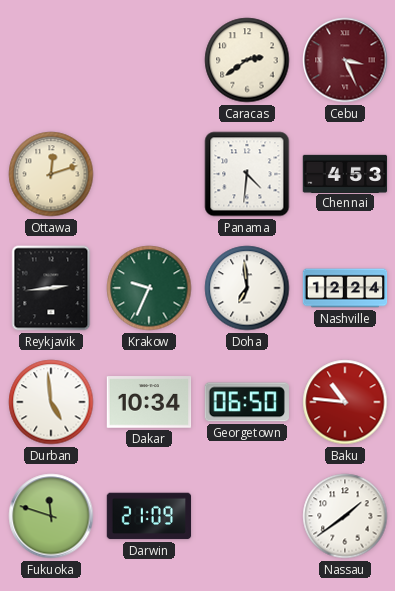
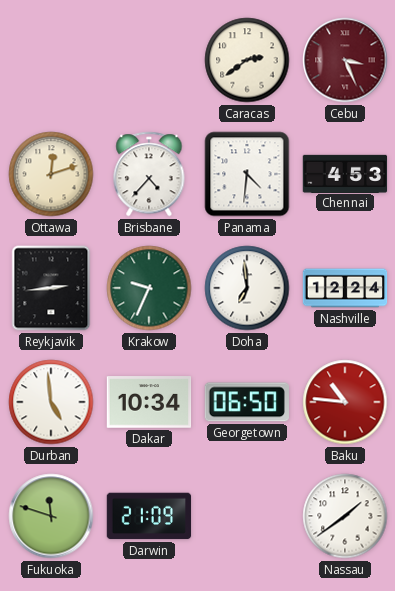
Brisbane: none -> 4:37 (149, 174)
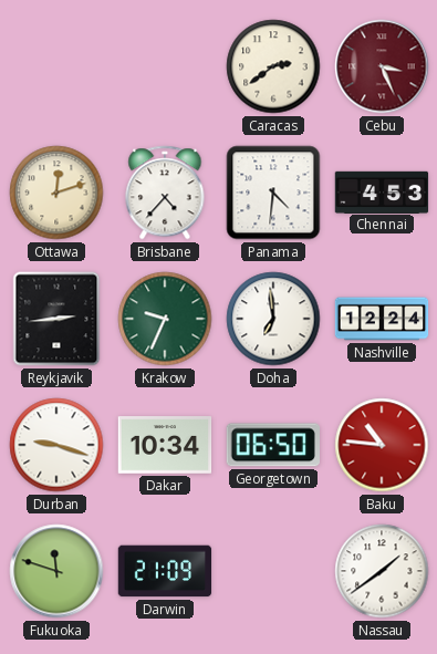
Durban: 4:59 -> 9:18 (56, 445)
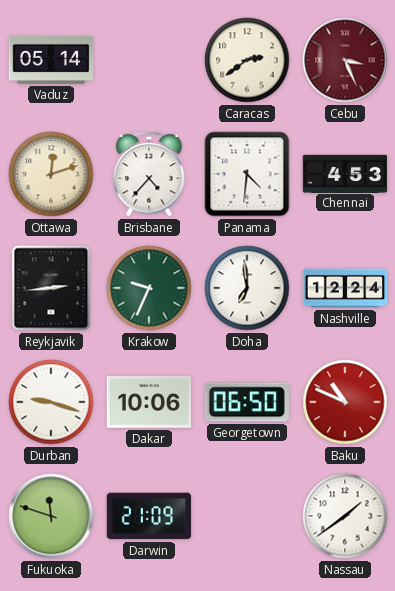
Vaduz: none -> 05:14 (51, 60)
Dakar: 10:34 -> 10:06 (149, 402)
Baku: 10:46 -> 10:49 (345, 402)
